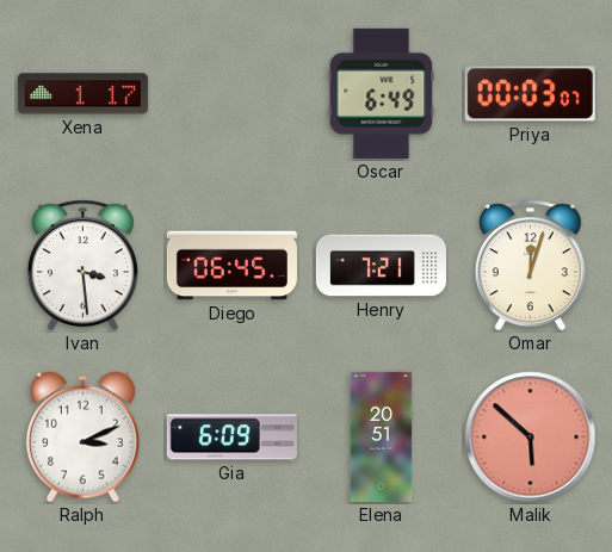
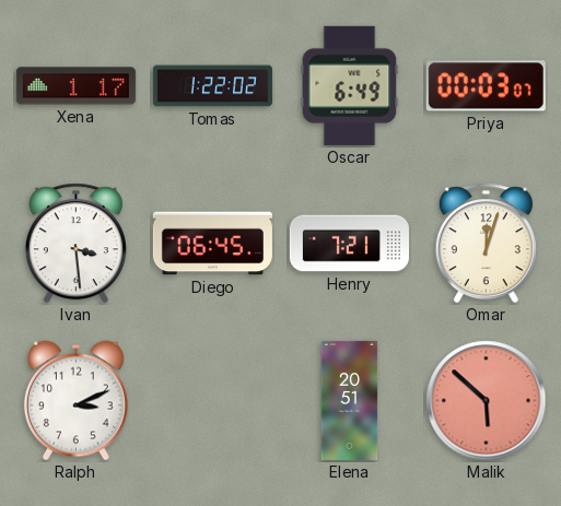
Tomas: none -> 1:22 (212, 86)
Gia: 6:09 -> none (231, 438)
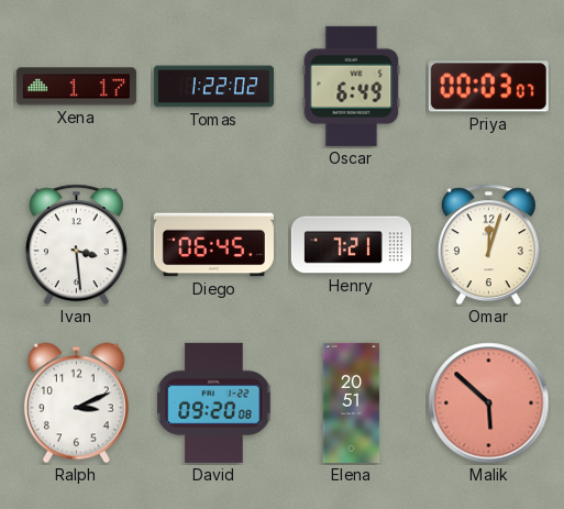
David: none -> 09:20 (214, 402)
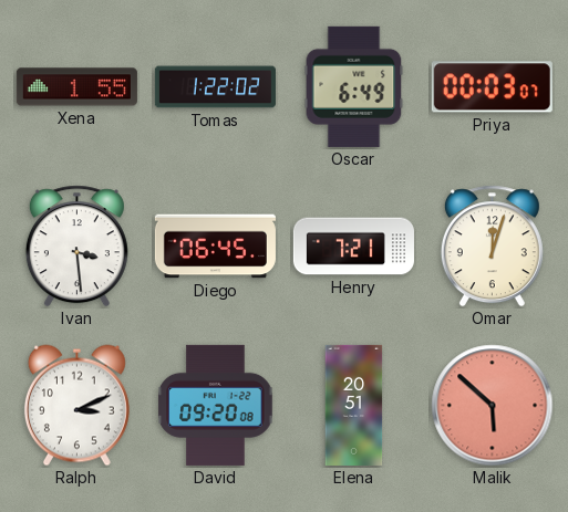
Xena: 1:17 -> 1:55 (76, 87)
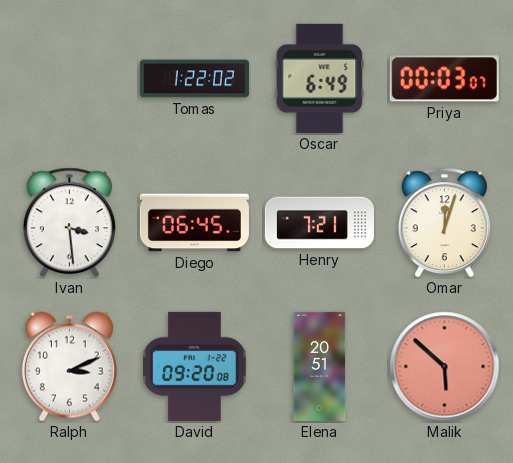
Xena: 1:55 -> none (76, 87)
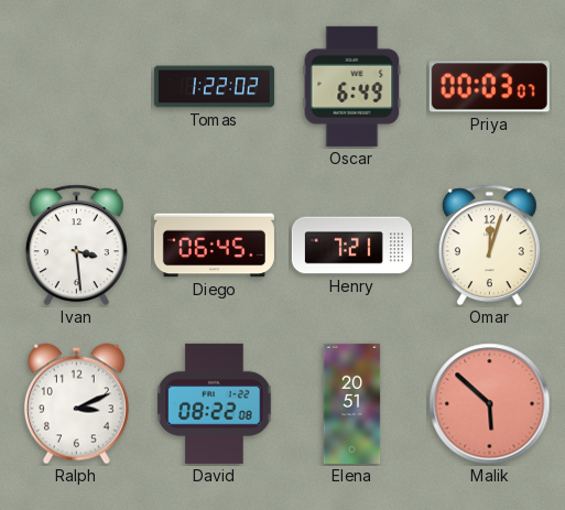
David: 09:20 -> 08:22 (215, 403)
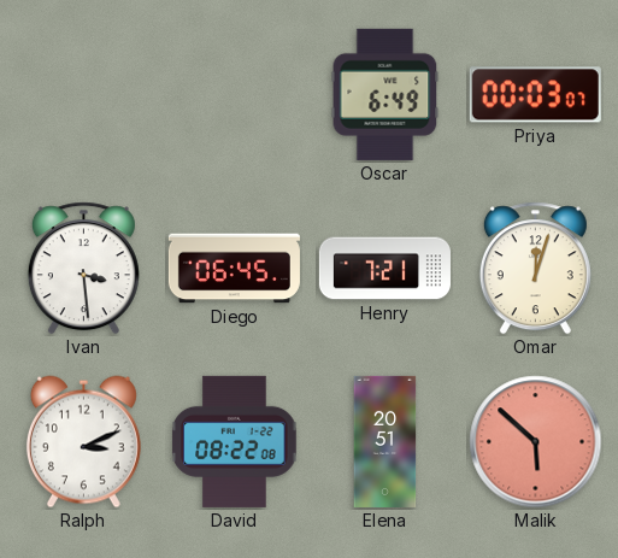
Tomas: 1:22 -> none (214, 87)
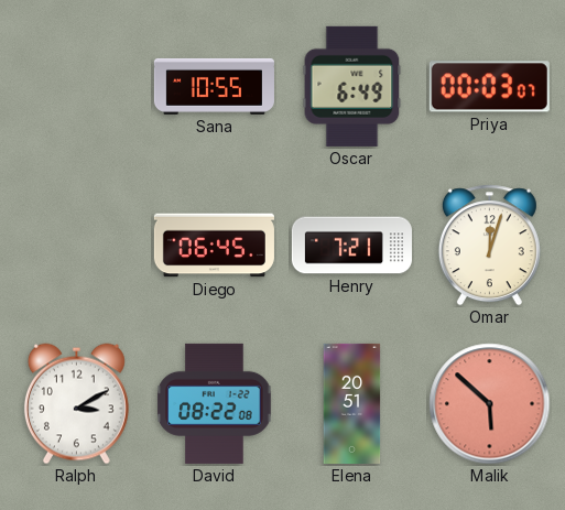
Sana: none -> 10:55 (214, 86)
Ivan: 3:29 -> none (83, 269)
Ralph: 3:11 -> 3:10 (76, 404)
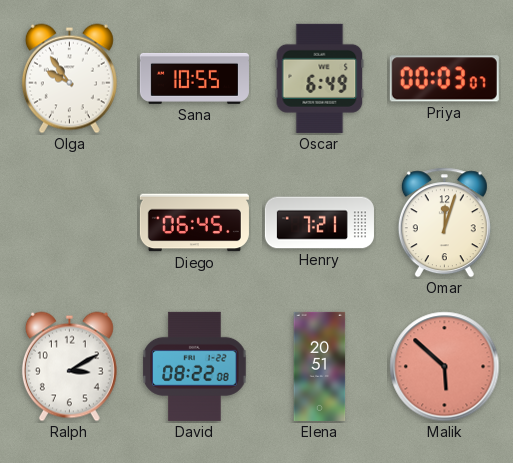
Olga: none -> 9:54 (69, 79)
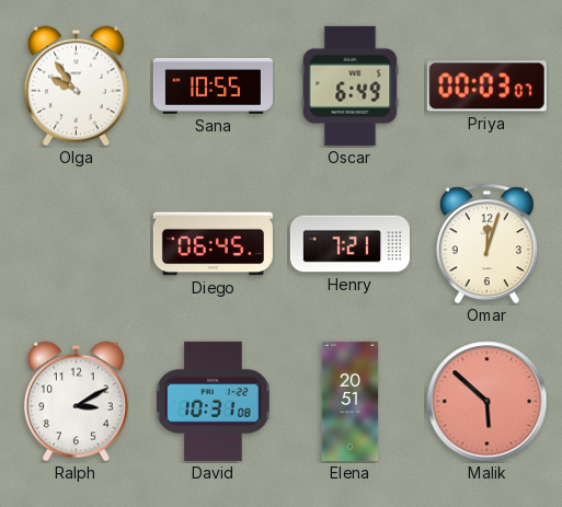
David: 08:22 -> 10:31 (214, 401)
